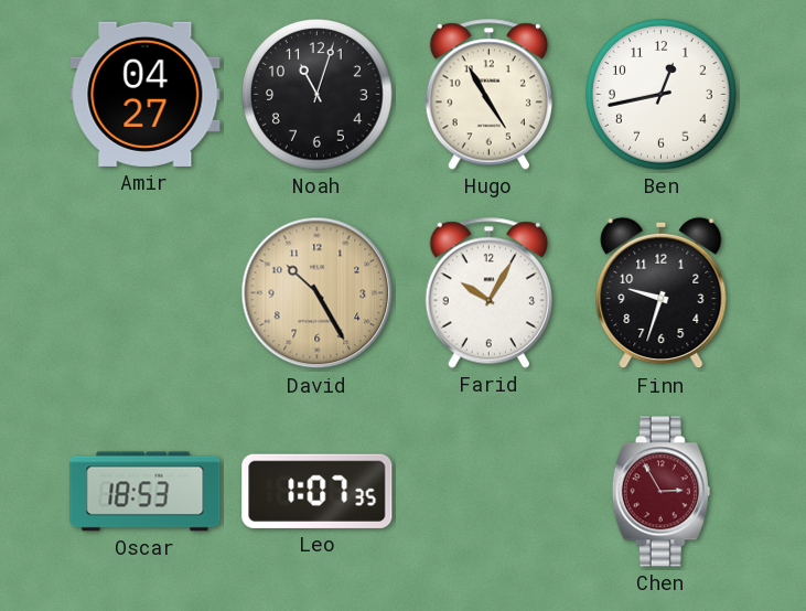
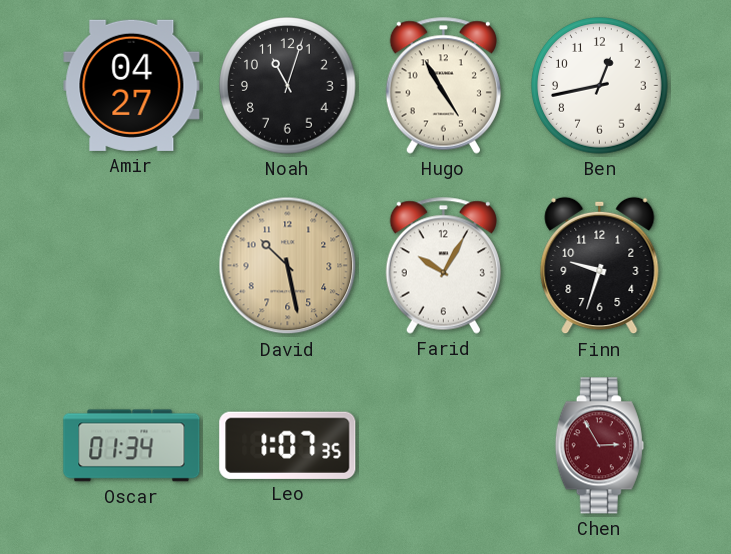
David: 10:25 -> 10:28 (288, 266)
Oscar: 18:53 -> 01:34 (132, 446)
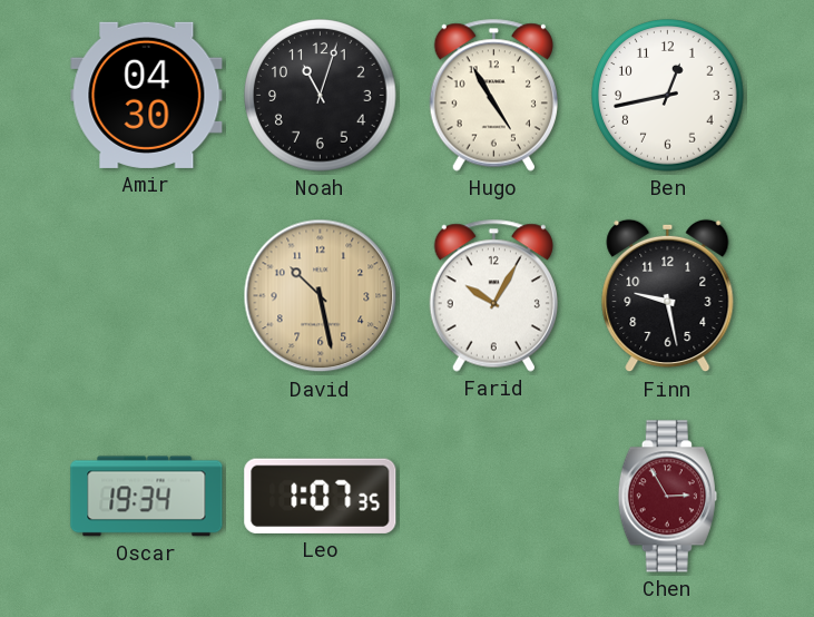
Amir: 04:27 -> 04:30 (147, 95)
Finn: 9:33 -> 9:28 (668, 296)
Oscar: 01:34 -> 19:34 (147, 497)
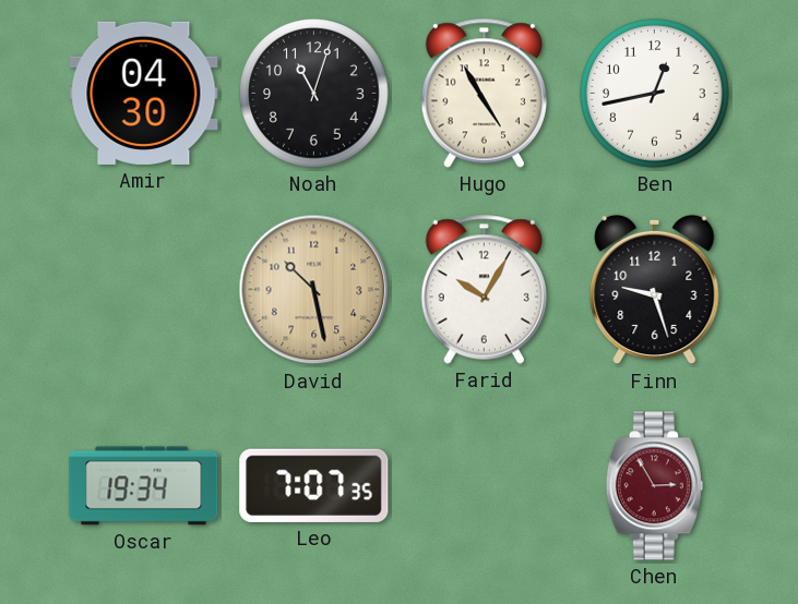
Finn: 9:28 -> 9:27 (655, 290)
Leo: 1:07 -> 7:07 (314, 485)
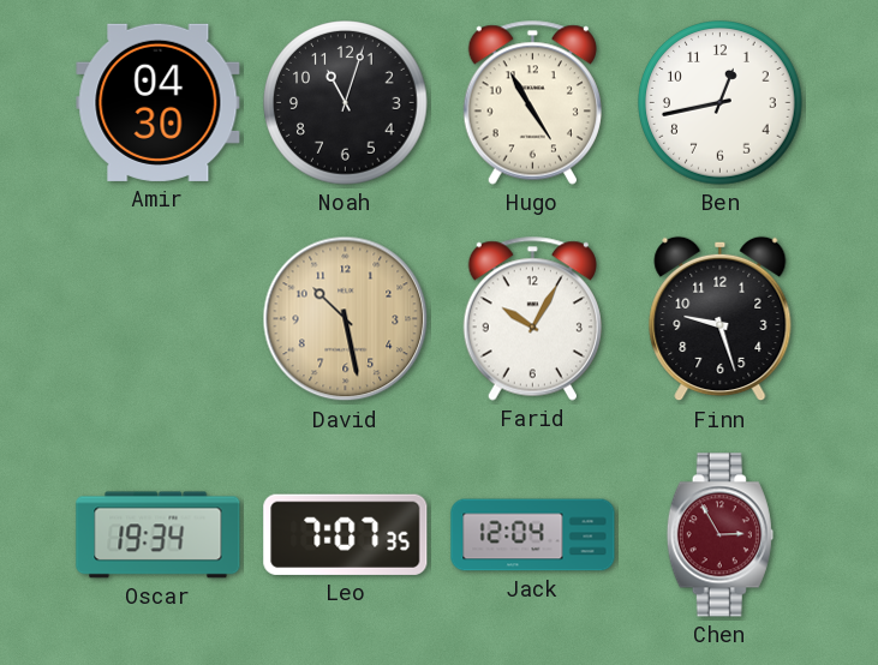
Jack: none -> 12:04 (533, 535)
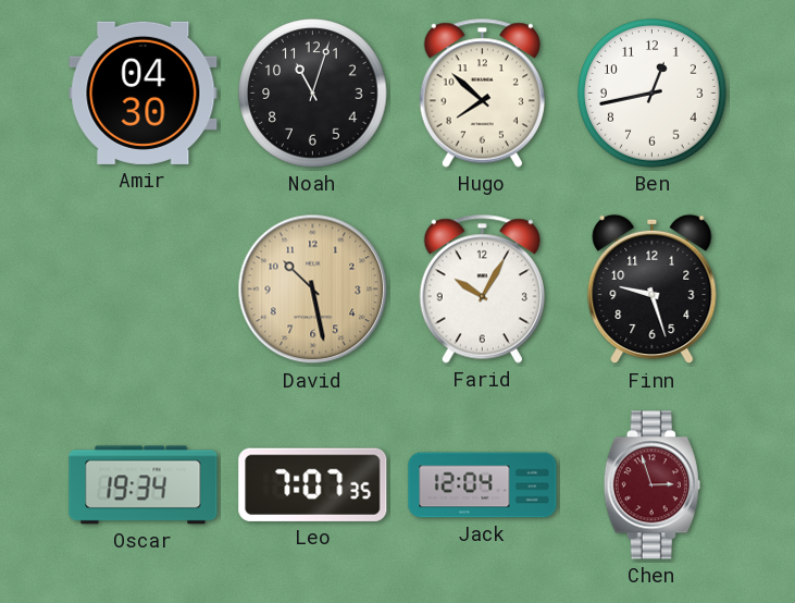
Hugo: 4:55 -> 7:52 (482, 93)
Chen: 2:55 -> 2:57 (651, 485)
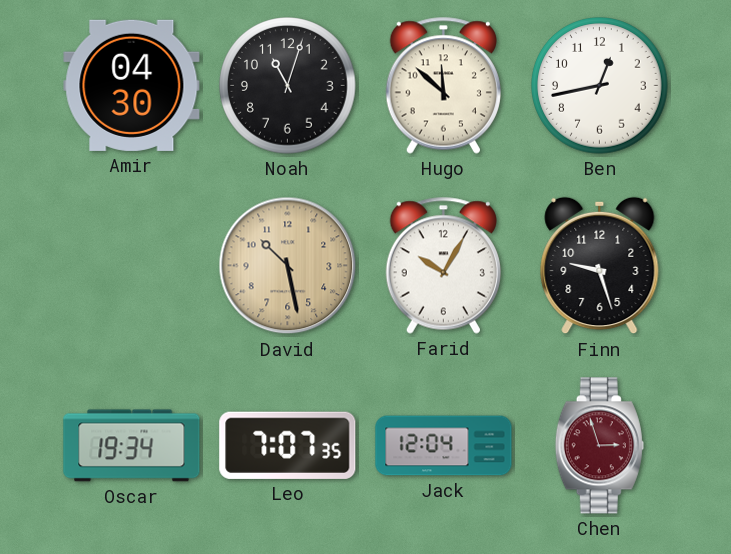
Hugo: 7:52 -> 11:52 (443, 85)
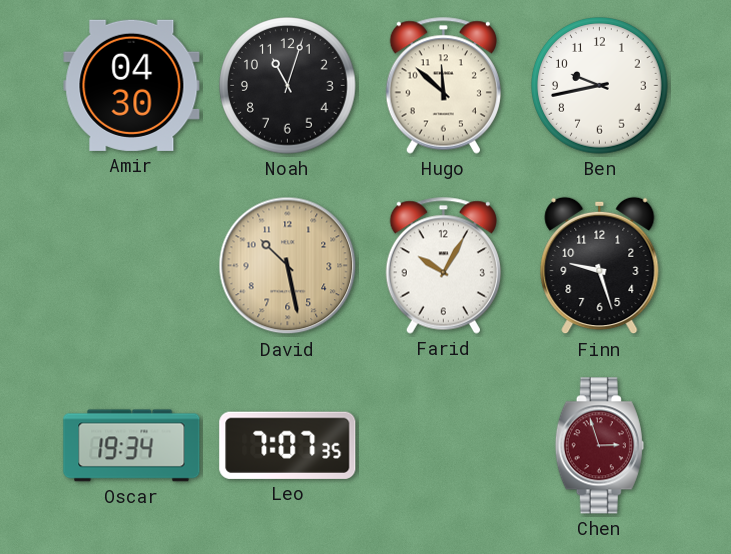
Ben: 12:43 -> 9:43 (600, 86)
Jack: 12:04 -> none (444, 446)
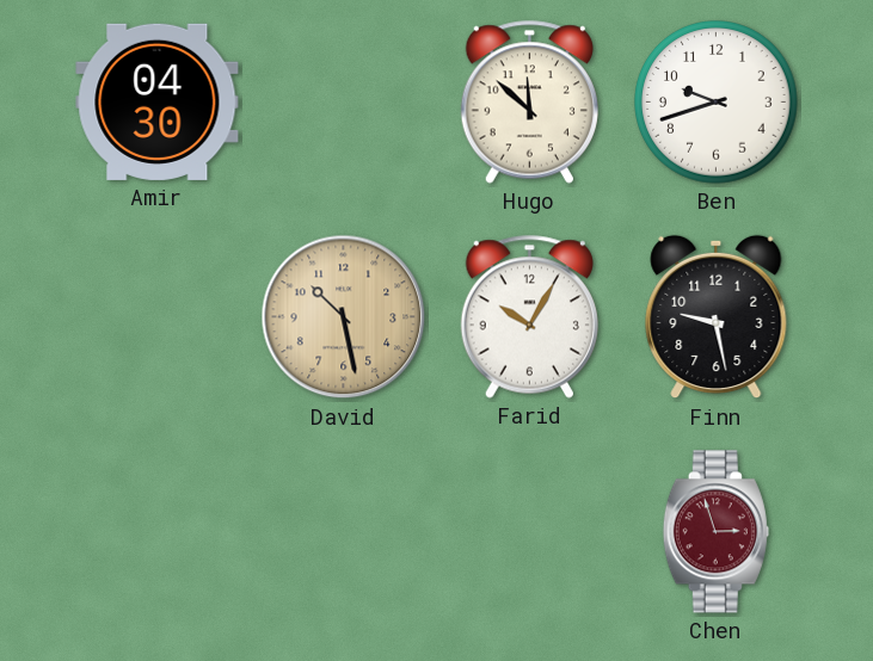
Noah: 11:03 -> none (288, 86)
Ben: 9:43 -> 9:42 (717, 103)
Finn: 9:27 -> 9:28 (717, 317)
Oscar: 19:34 -> none (132, 446)
Leo: 7:07 -> none (288, 445)
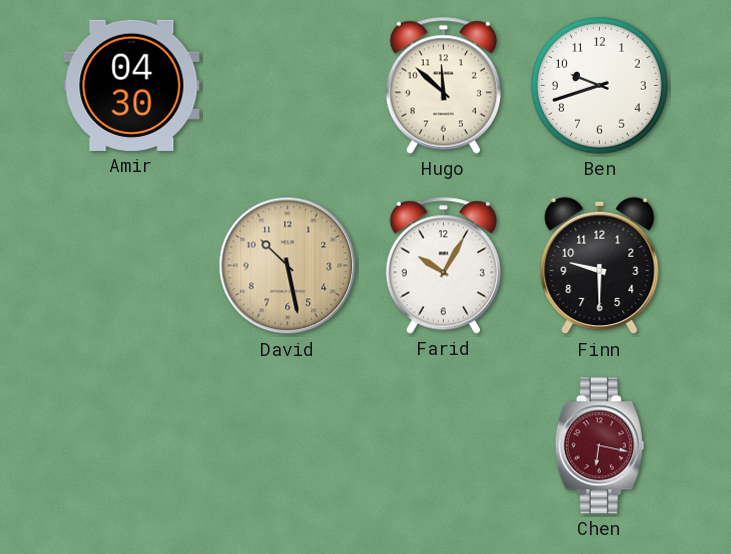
Finn: 9:28 -> 9:30 (600, 266)
Chen: 2:57 -> 6:17 (599, 446)
